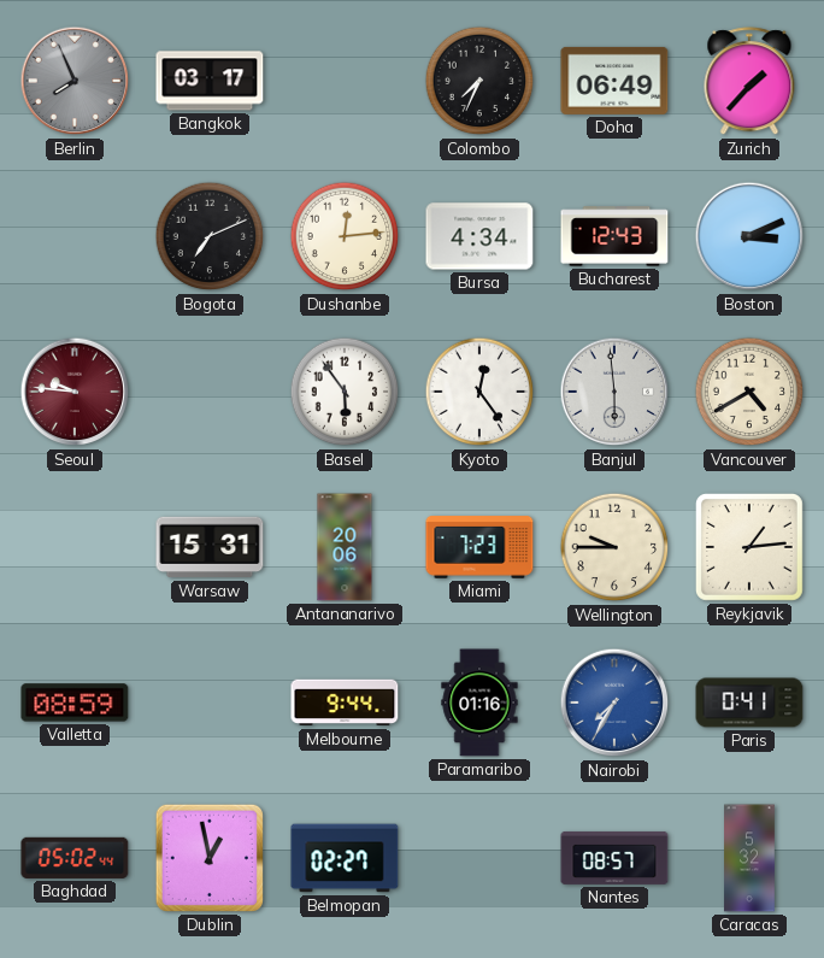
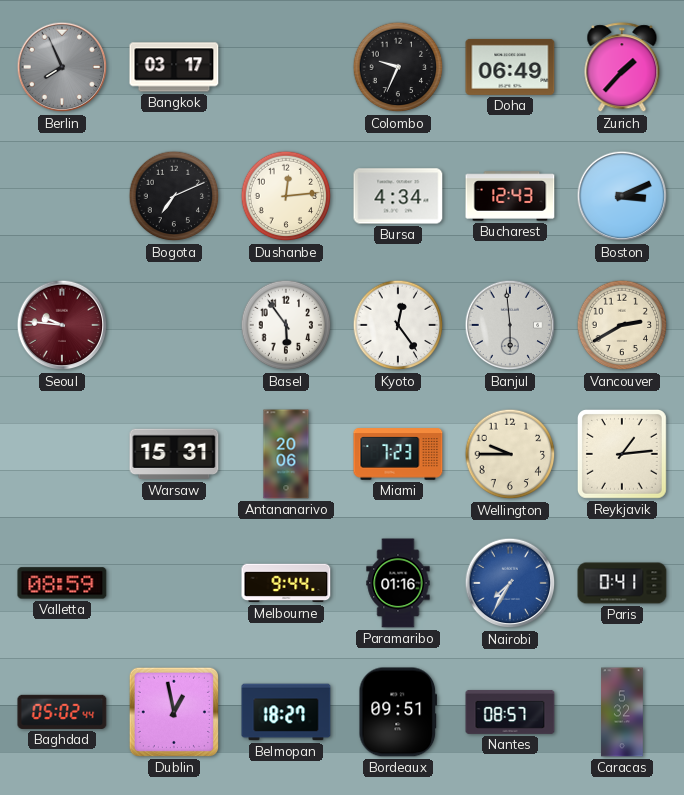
Colombo: 7:34 -> 9:34 (398, 67)
Vancouver: 4:40 -> 2:40 (622, 325)
Belmopan: 02:27 -> 18:27 (286, 712)
Bordeaux: none -> 09:51 (398, 712)
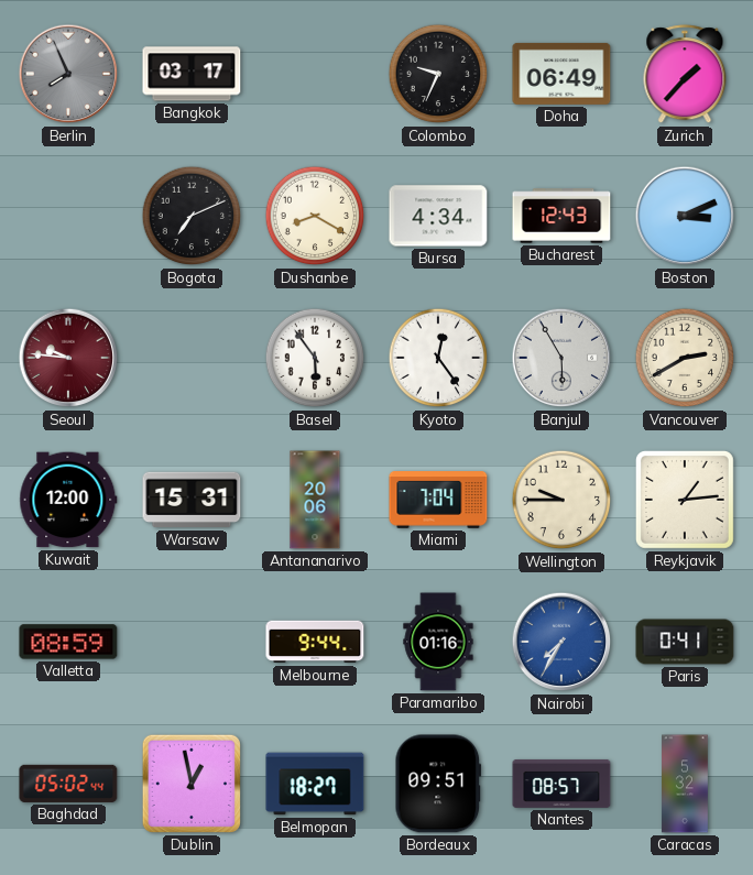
Dushanbe: 12:14 -> 8:20 (315, 216)
Banjul: 5:59 -> 5:55 (561, 358)
Kuwait: none -> 12:00 (68, 500)
Miami: 7:23 -> 7:04 (438, 500)
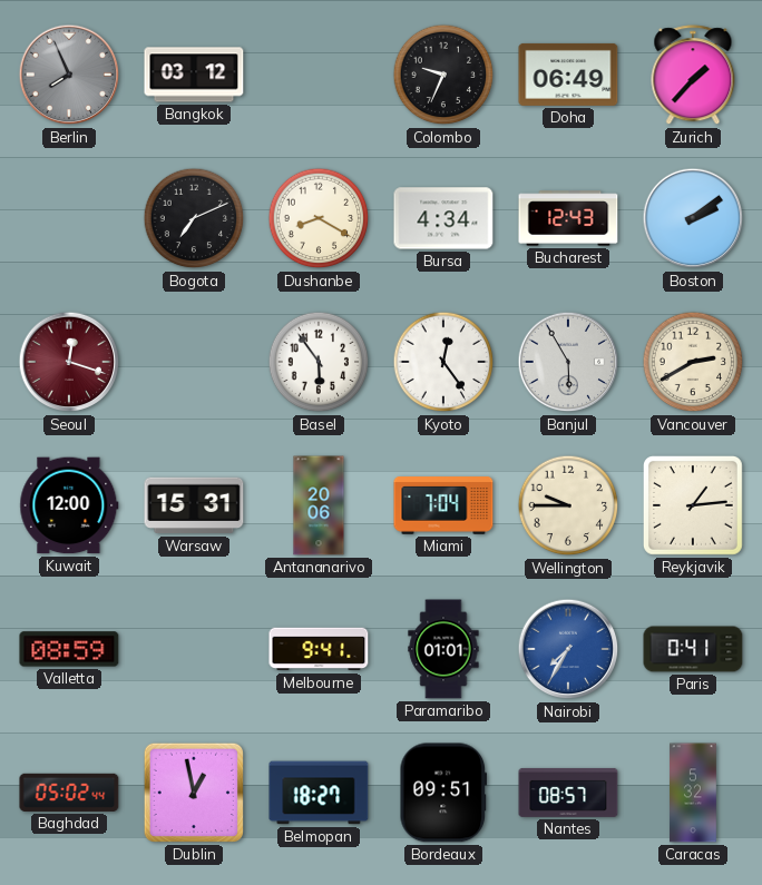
Bangkok: 03:17 -> 03:12 (194, 75)
Boston: 3:11 -> 2:09 (693, 218)
Seoul: 9:46 -> 12:18 (69, 362)
Melbourne: 9:44 -> 9:41 (319, 649)
Paramaribo: 01:16 -> 01:01 (443, 649)
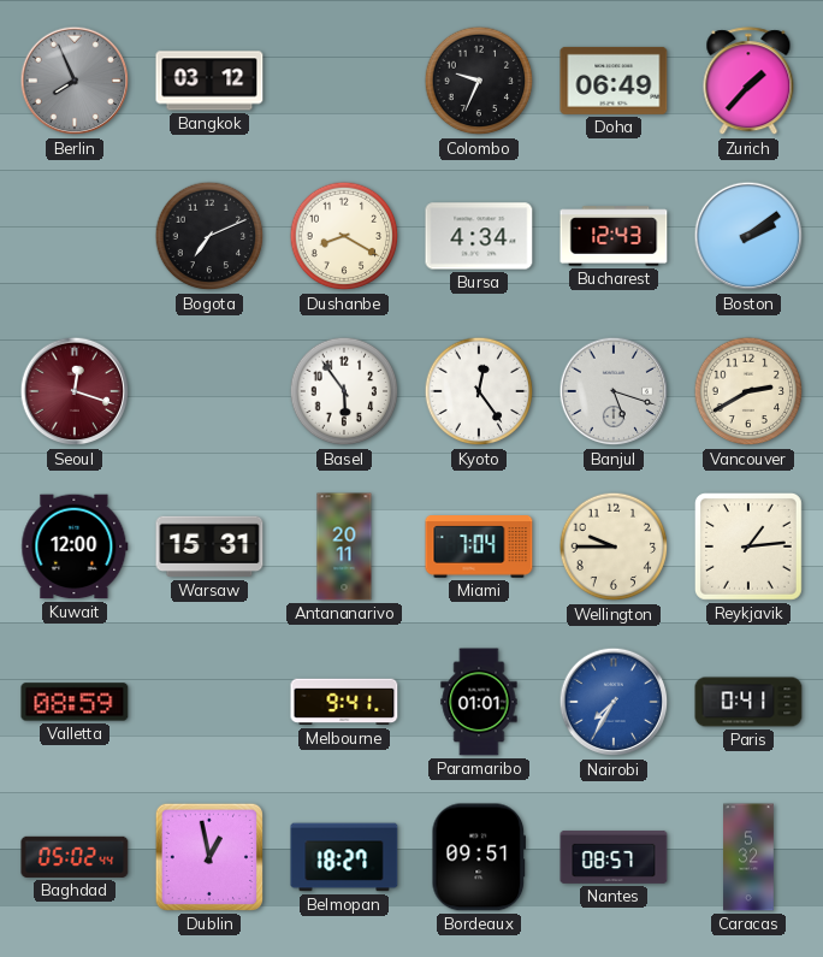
Banjul: 5:55 -> 5:18 (614, 391)
Antananarivo: 20:06 -> 20:11 (344, 547)
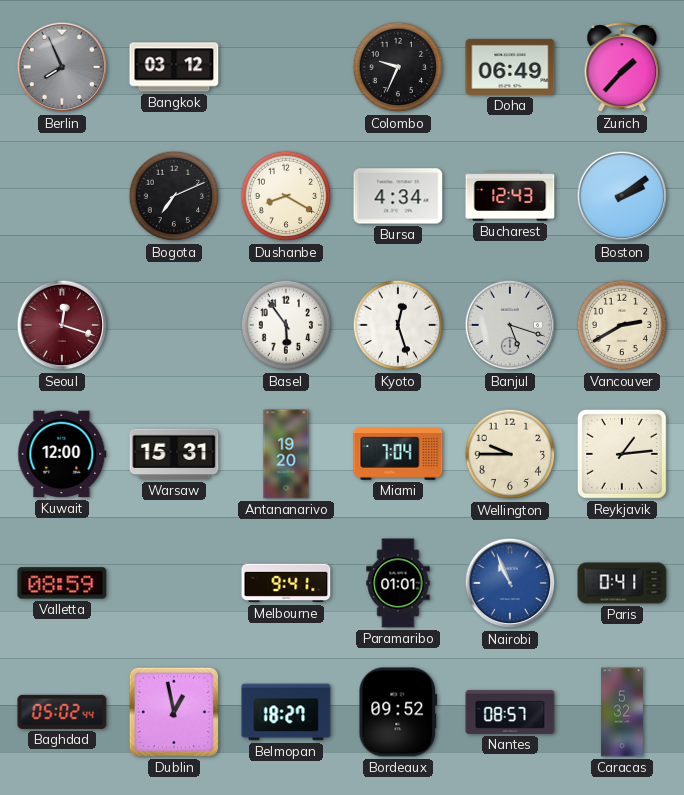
Kyoto: 12:24 -> 12:27 (398, 325)
Antananarivo: 20:11 -> 19:20 (286, 454)
Nairobi: 7:35 -> 10:56 (510, 583)
Bordeaux: 09:51 -> 09:52 (398, 712)
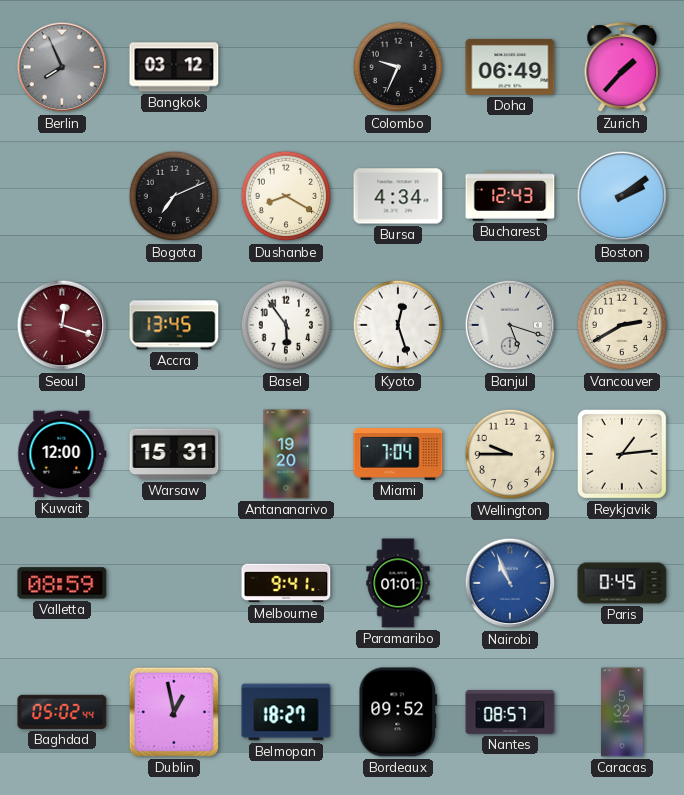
Accra: none -> 13:45 (174, 325)
Paris: 0:41 -> 0:45 (622, 583)
